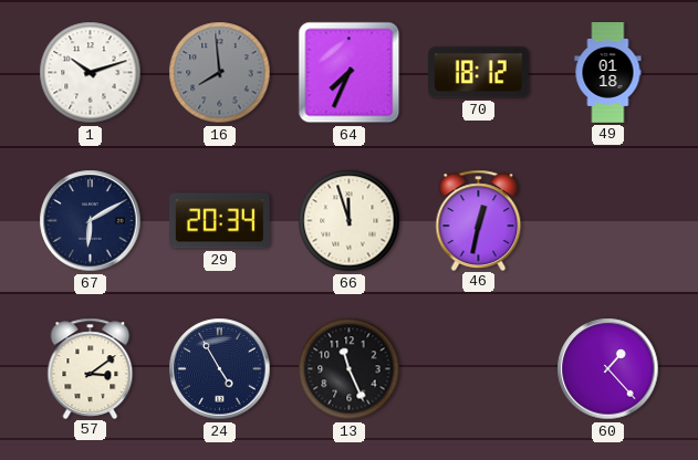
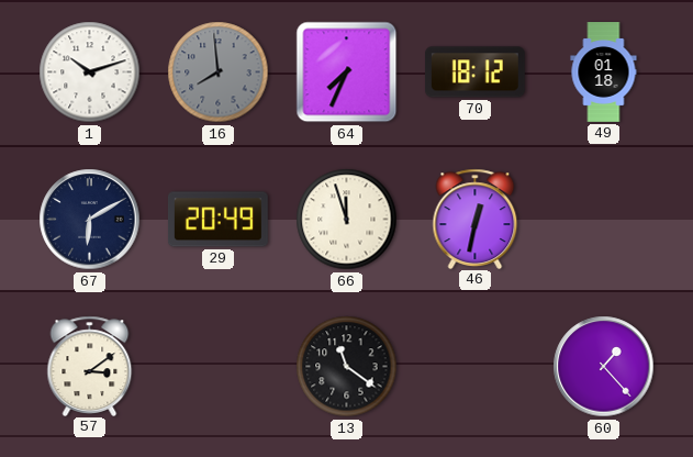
29: 20:34 -> 20:49 (217, 220)
24: 4:55 -> none (220, 369)
13: 11:26 -> 11:21 (347, 367)
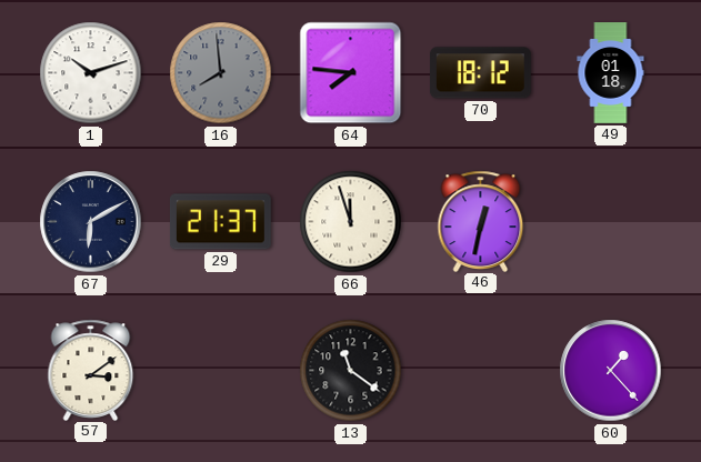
64: 7:34 -> 7:46 (351, 73)
29: 20:49 -> 21:37 (220, 222)
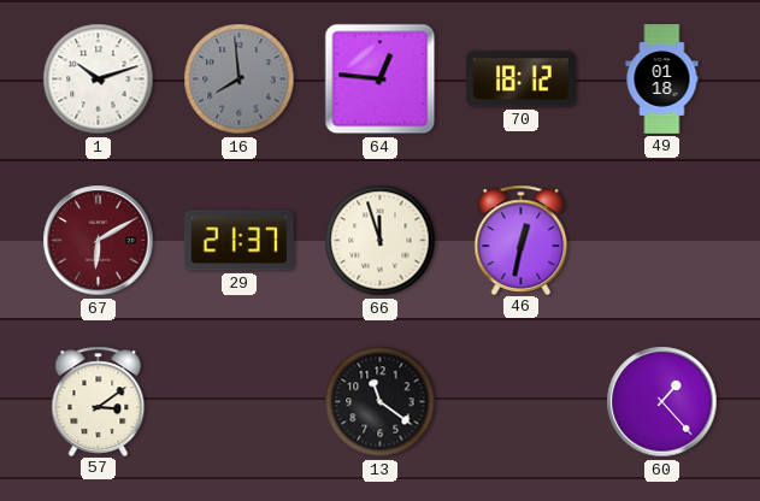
64: 7:46 -> 12:46 (381, 79)
67 dial: navy -> burgundy (99, 241)
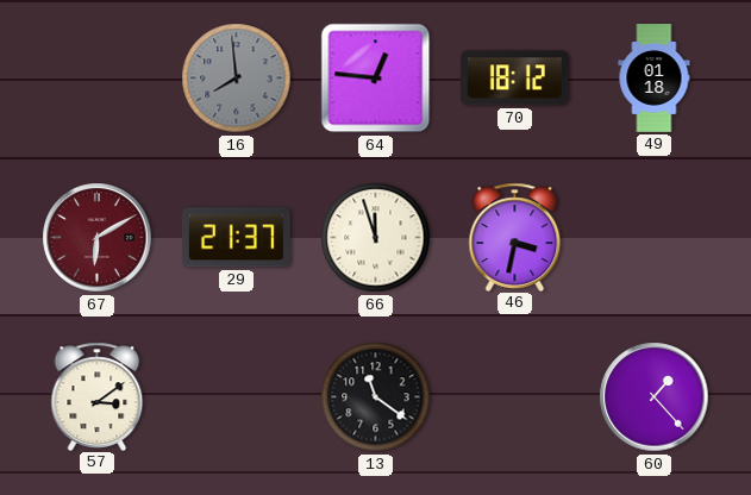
1: 10:12 -> none (99, 79)
46: 12:32 -> 3:32 (515, 237)
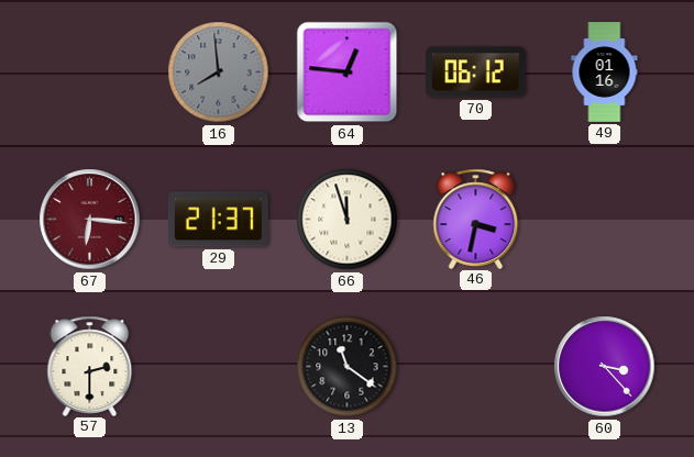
70: 18:12 -> 06:12 (475, 73)
49: 01:18 -> 01:16 (605, 73)
67: 6:10 -> 6:16 (90, 220)
57: 3:09 -> 2:30 (90, 366)
60: 1:23 -> 3:23 (605, 367)
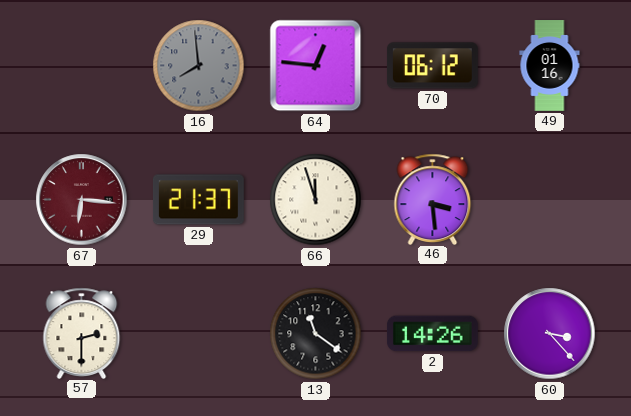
46: 3:32 -> 3:29 (433, 199)
2: none -> 14:26 (432, 334)
